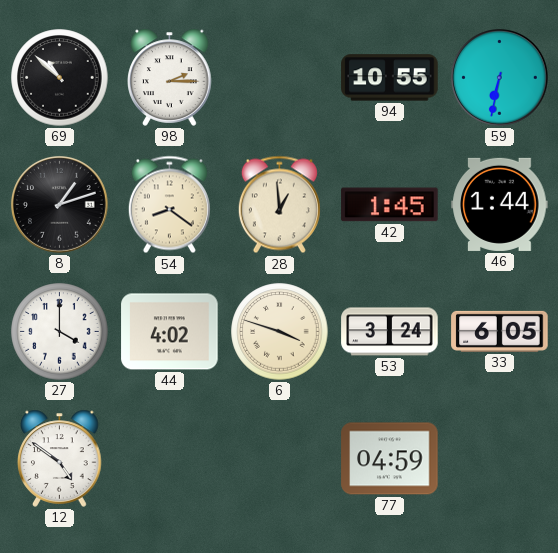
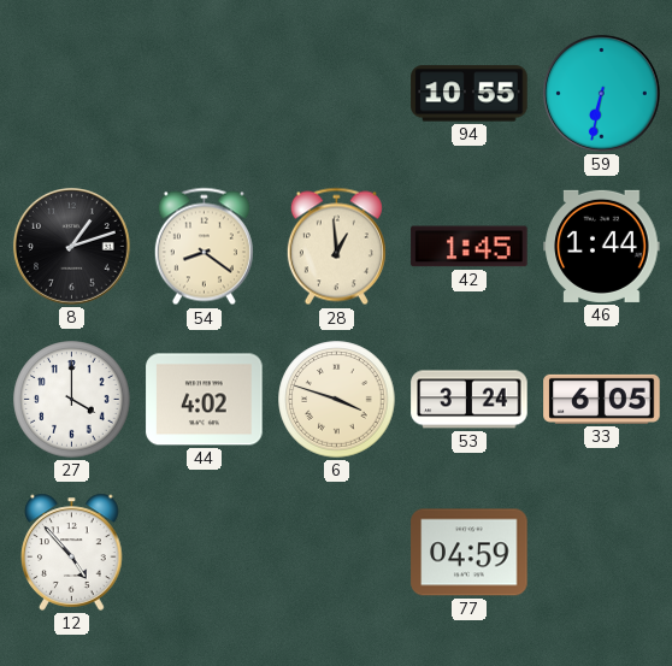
69: 10:52 -> none (60, 78)
98: 2:15 -> none (170, 77)
12: 4:51 -> 4:53 (72, 552)
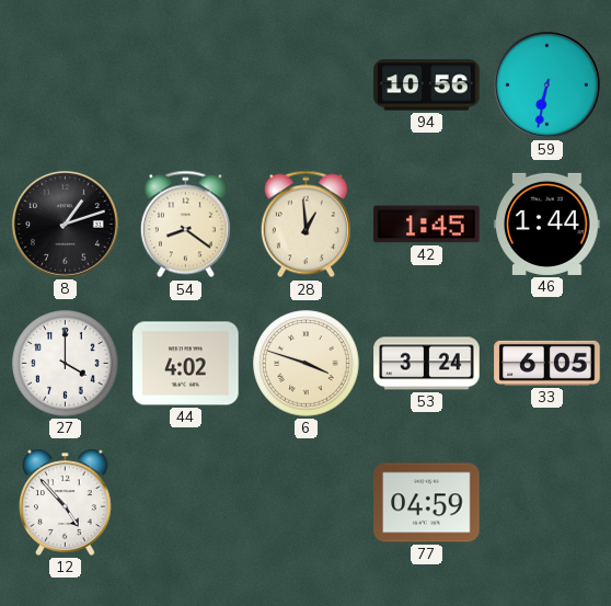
94: 10:55 -> 10:56 (427, 85)
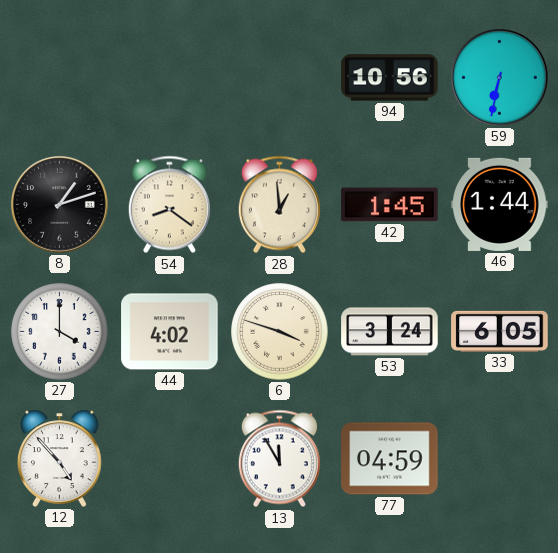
13: none -> 11:55 (279, 459)
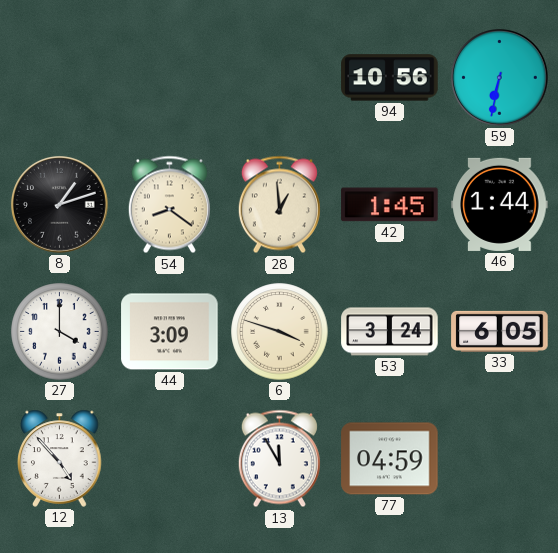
44: 4:02 -> 3:09 (170, 332)
